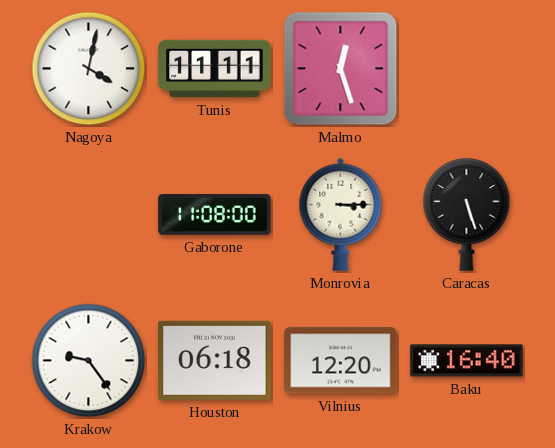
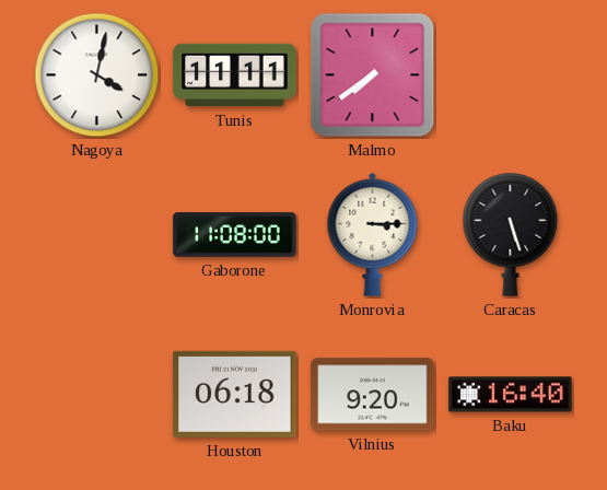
Malmo: 12:27 -> 7:39 (373, 75)
Krakow: 9:24 -> none (89, 361)
Vilnius: 12:20 -> 9:20 (373, 395)
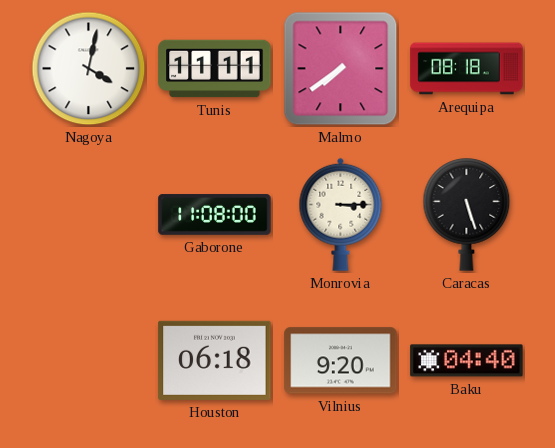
Arequipa: none -> 08:18 (467, 69)
Baku: 16:40 -> 04:40 (467, 361)
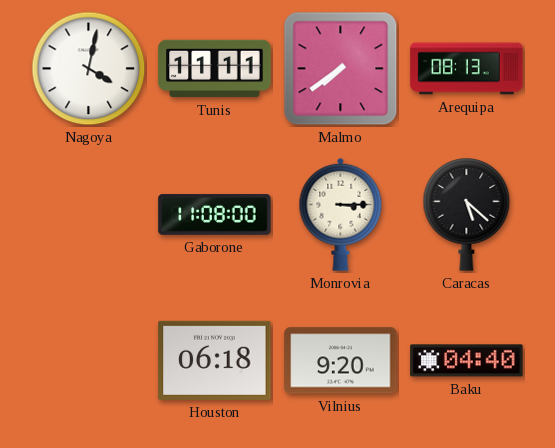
Arequipa: 08:18 -> 08:13 (467, 69)
Caracas: 5:27 -> 5:22 (467, 215)
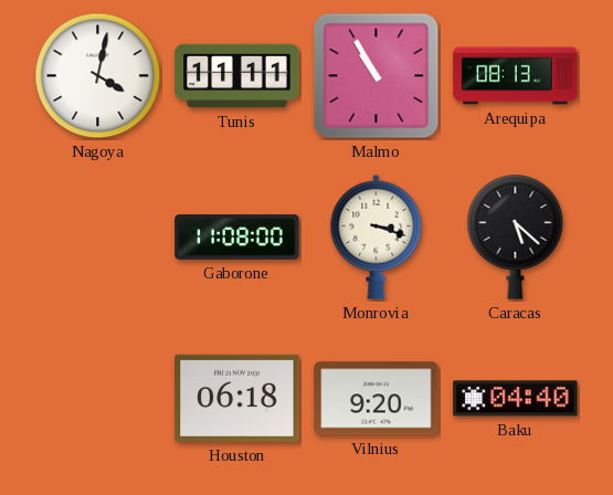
Malmo: 7:39 -> 10:55 (377, 76)
Monrovia: 3:15 -> 3:18 (377, 236)
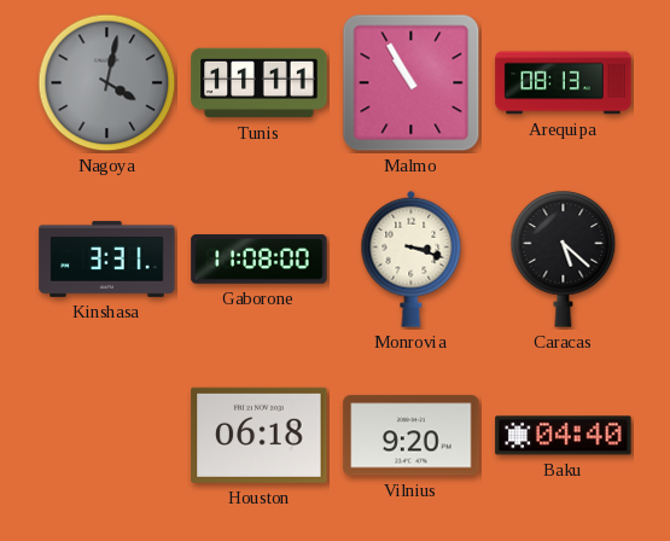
Nagoya dial: white -> grey (107, 83)
Kinshasa: none -> 3:31 (107, 258)
